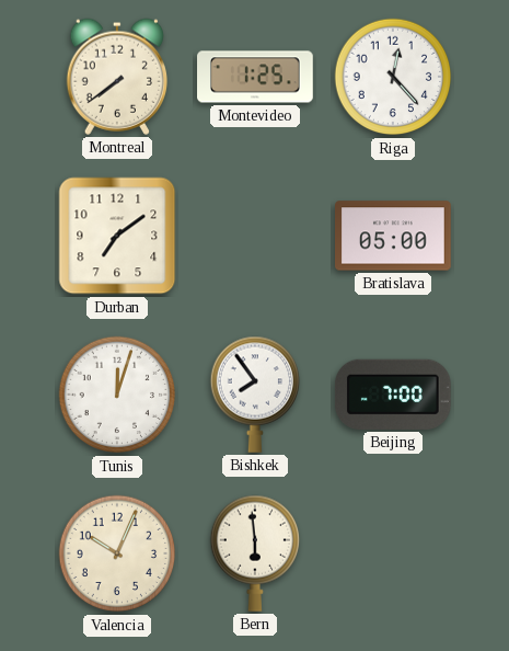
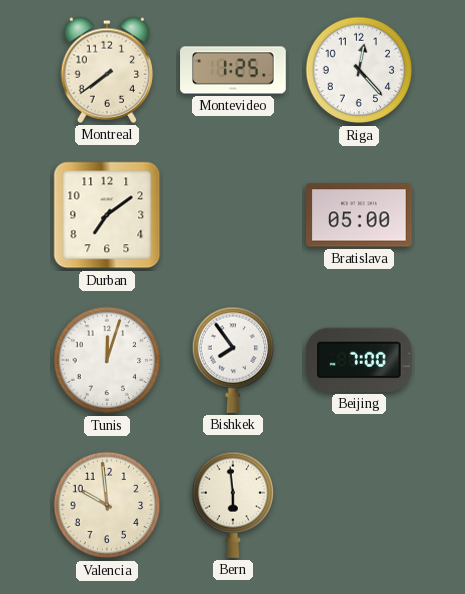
Valencia: 10:04 -> 9:59 (107, 505)
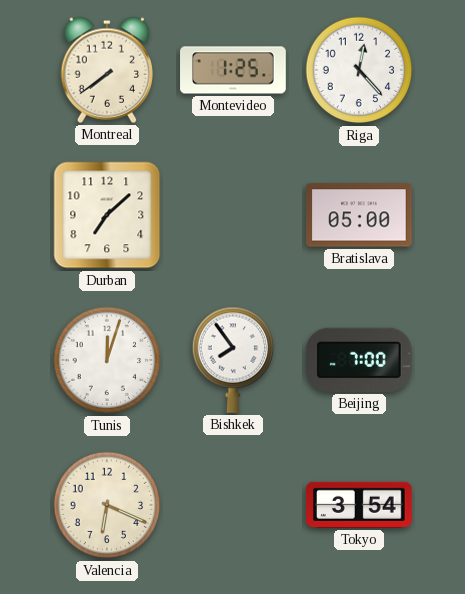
Durban: 7:09 -> 7:08 (107, 215)
Valencia: 9:59 -> 6:19 (107, 505)
Bern: 5:59 -> none (232, 505)
Tokyo: none -> 3:54 (360, 505)
